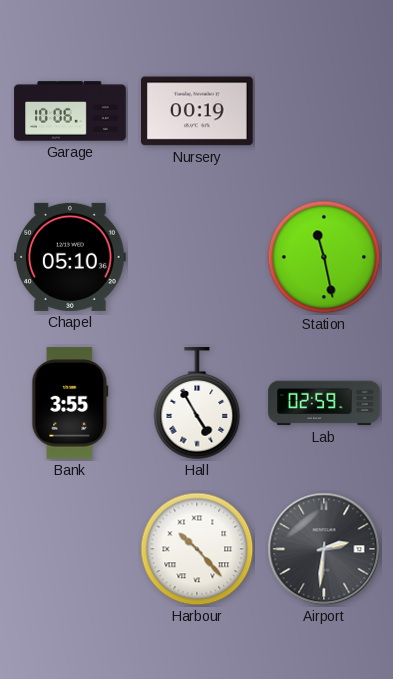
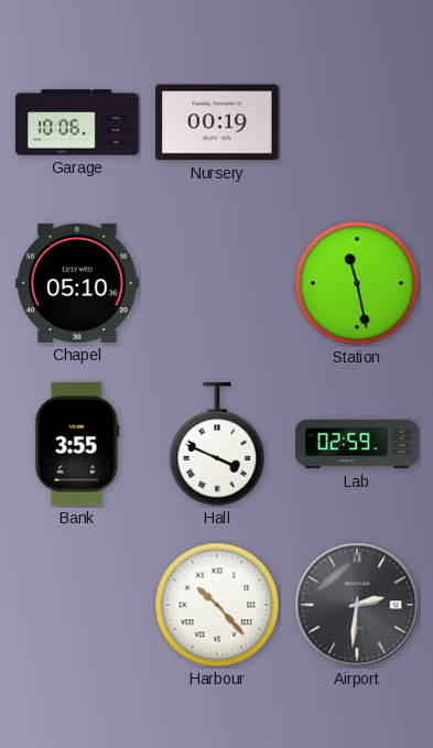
Hall: 4:55 -> 3:49 (217, 445)
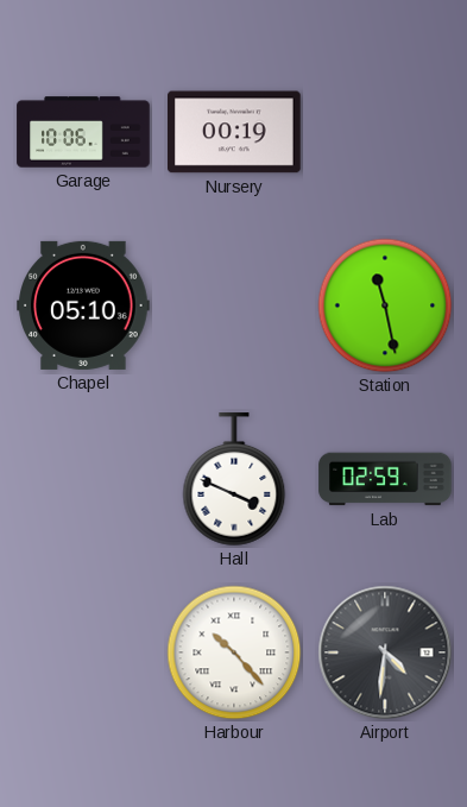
Bank: 3:55 -> none (77, 444)
Airport: 2:31 -> 4:31 (385, 652)
